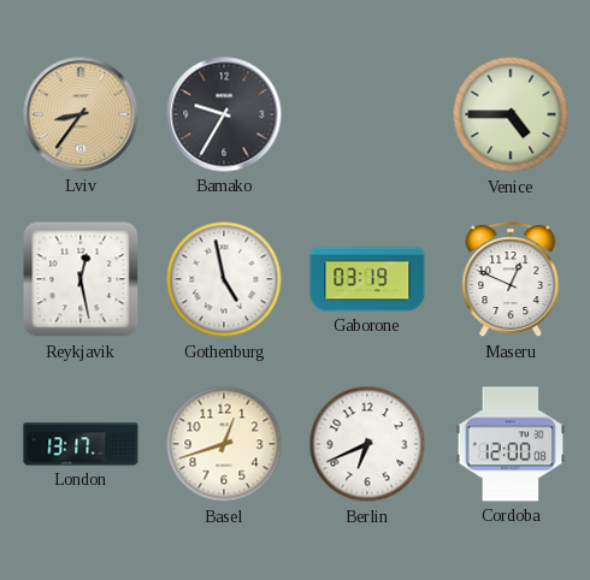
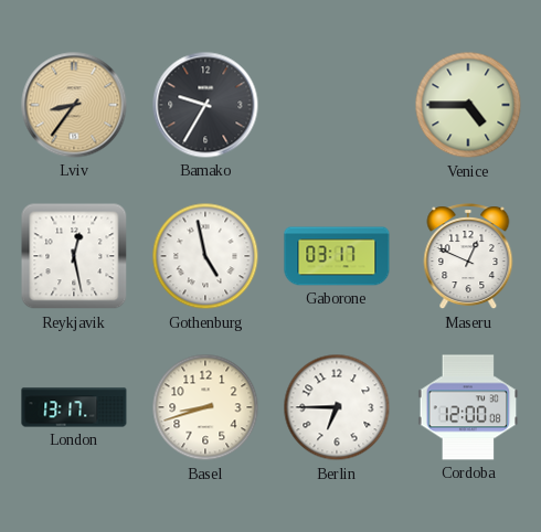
Gaborone: 03:19 -> 03:17 (337, 256)
Basel: 12:42 -> 8:42 (205, 407)
Berlin: 6:41 -> 6:45 (337, 407)
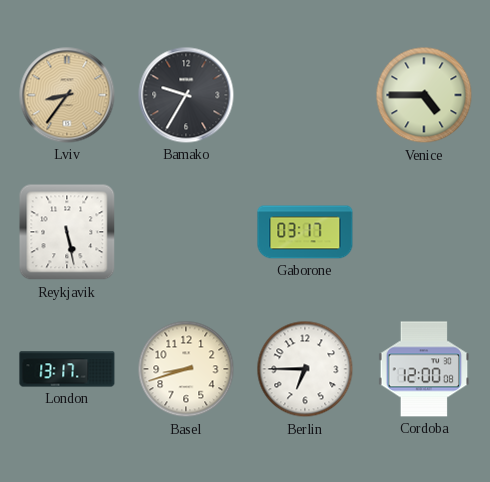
Reykjavik: 12:28 -> 5:28 (67, 232)
Gothenburg: 4:58 -> none (205, 256)
Maseru: 12:49 -> none (468, 257)
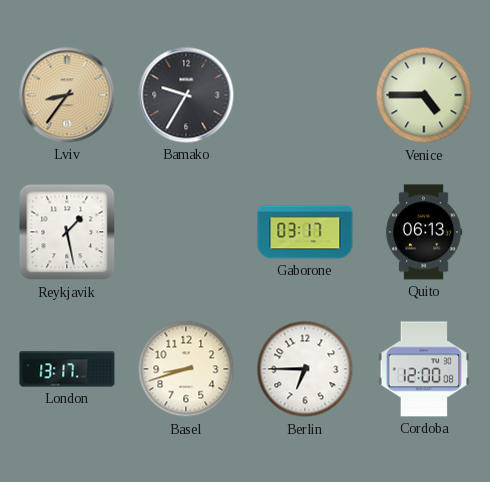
Reykjavik: 5:28 -> 1:28 (67, 232)
Quito: none -> 06:13 (424, 232)
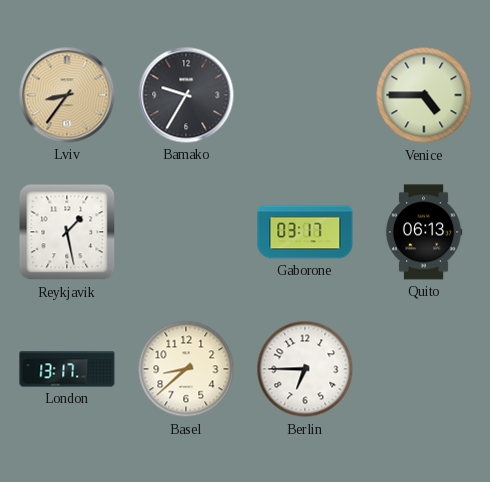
Basel: 8:42 -> 8:38 (186, 369)
Cordoba: 12:00 -> none (424, 369)
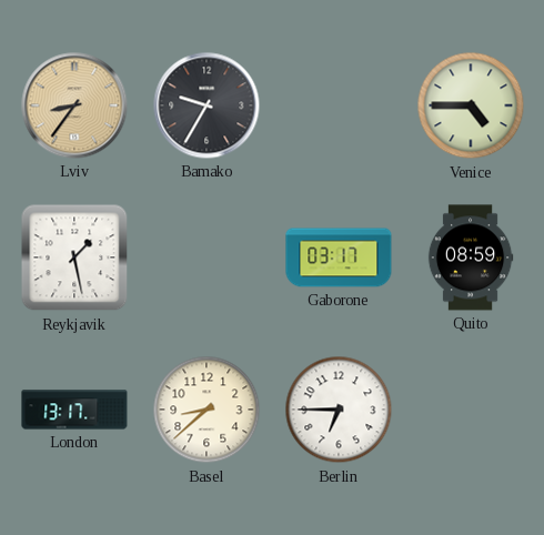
Quito: 06:13 -> 08:59 (471, 258)
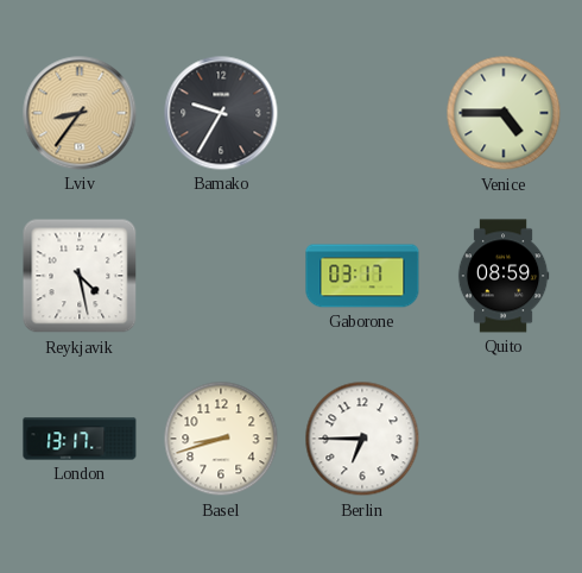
Reykjavik: 1:28 -> 4:28 (80, 276)
Basel: 8:38 -> 8:42 (221, 439)
